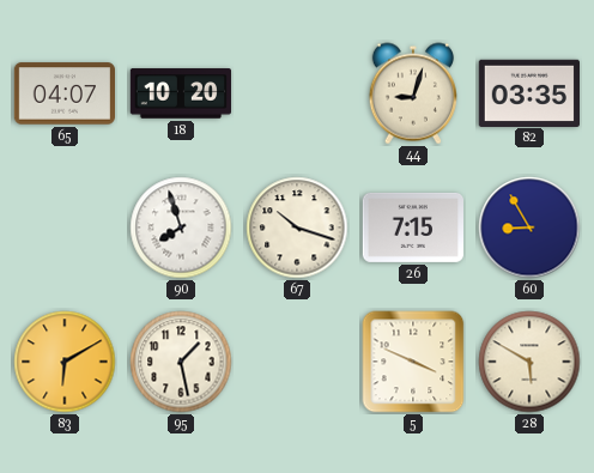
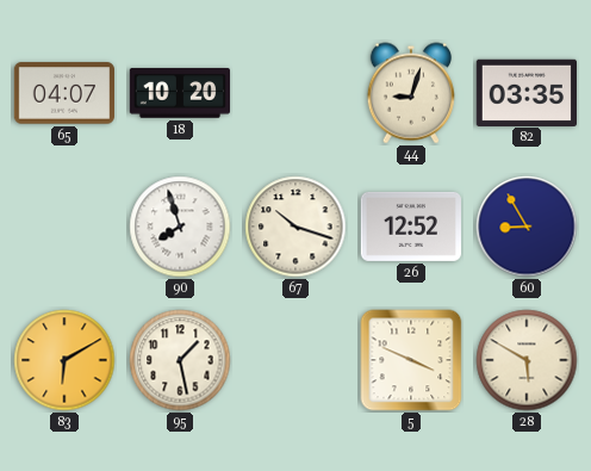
26: 7:15 -> 12:52 (410, 227)
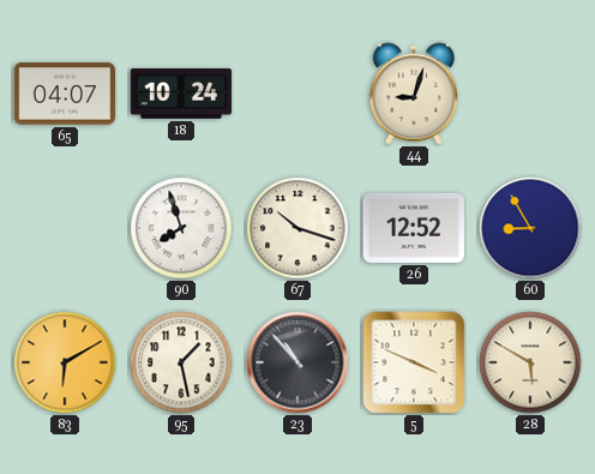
18: 10:20 -> 10:24 (180, 94)
82: 03:35 -> none (525, 92)
23: none -> 10:53 (297, 362)
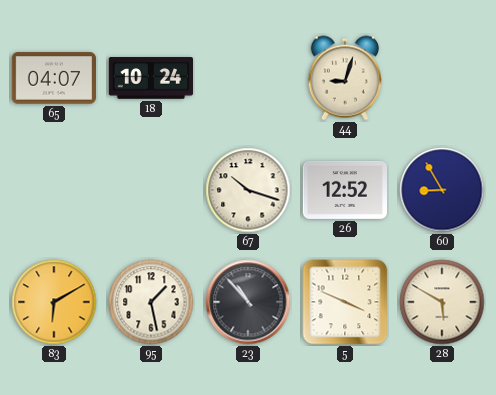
90: 7:57 -> none (181, 228)
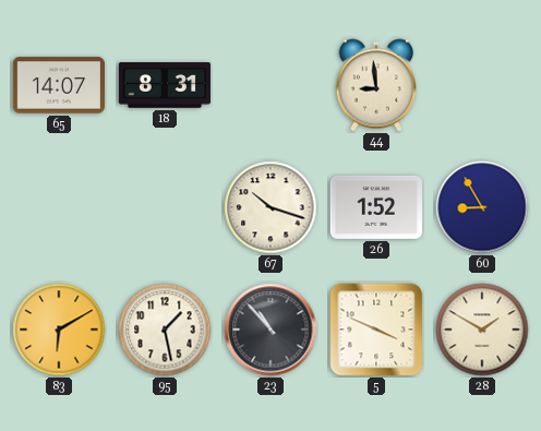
65: 04:07 -> 14:07 (58, 85)
18: 10:24 -> 8:31 (164, 85)
44: 9:03 -> 8:59 (376, 85)
26: 12:52 -> 1:52 (375, 207)
28: 5:50 -> 1:50 (482, 330)
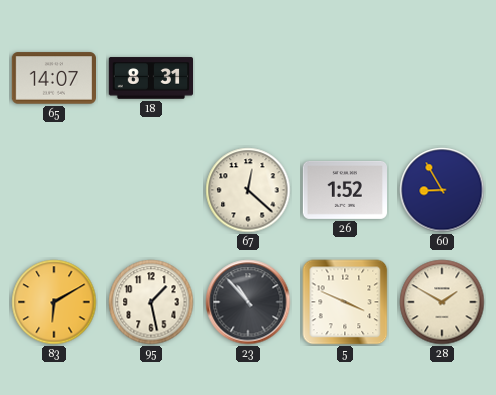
44: 8:59 -> none (376, 85)
67: 10:18 -> 12:22 (248, 190)
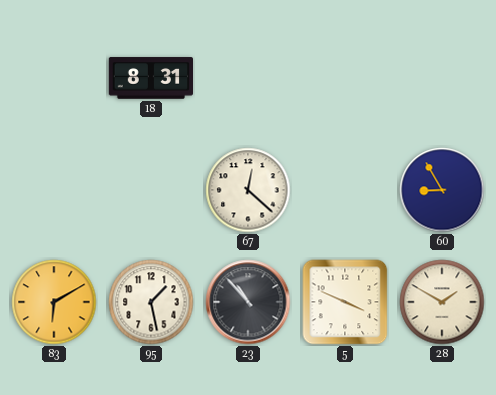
65: 14:07 -> none (53, 78)
26: 1:52 -> none (344, 190)
